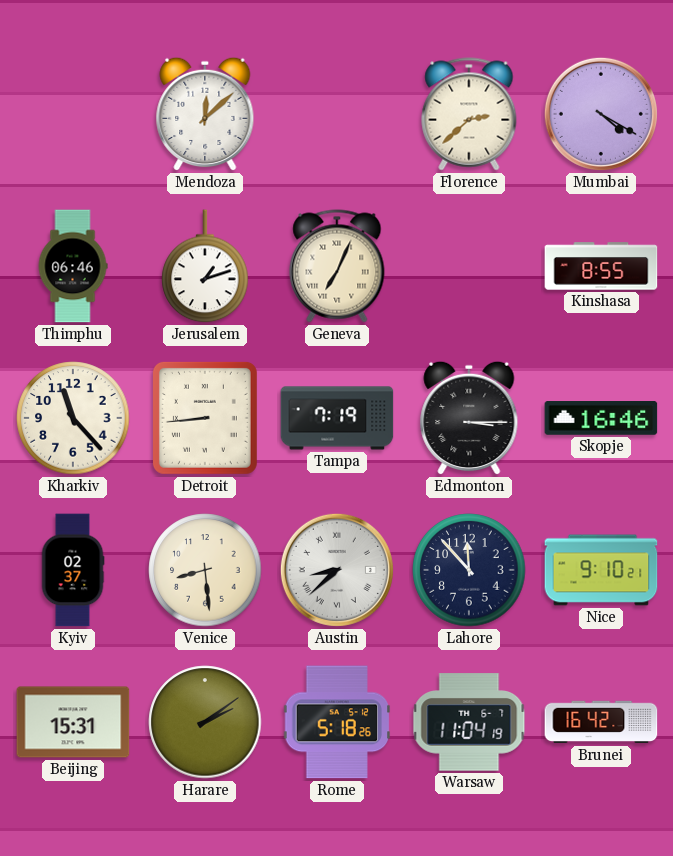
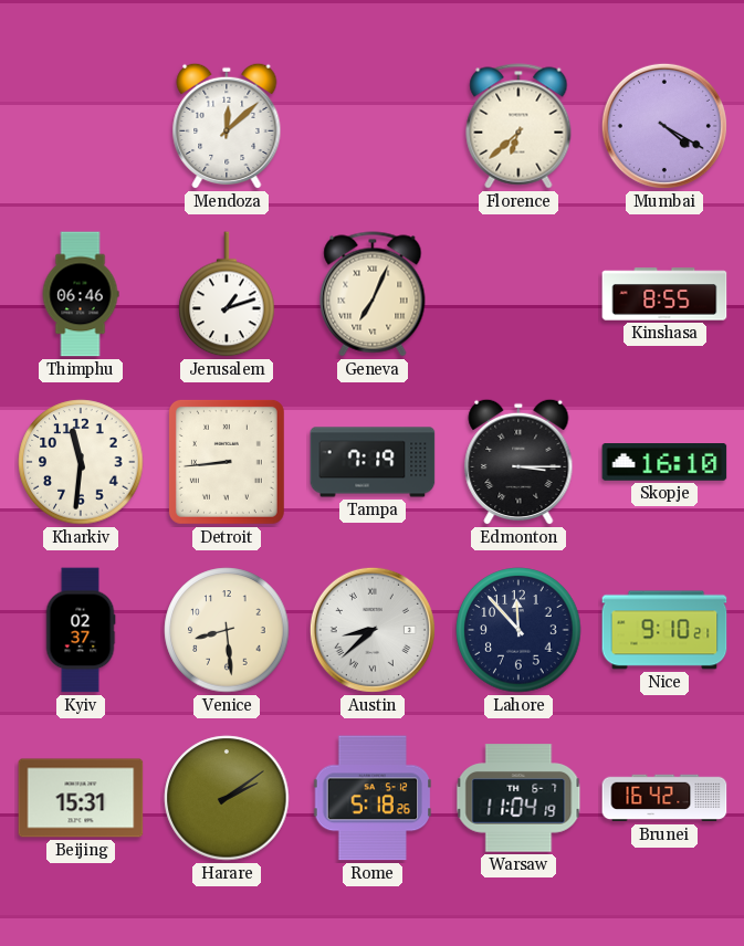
Florence: 2:38 -> 6:38 (518, 126)
Kharkiv: 11:23 -> 11:31 (81, 462)
Skopje: 16:46 -> 16:10 (664, 463)
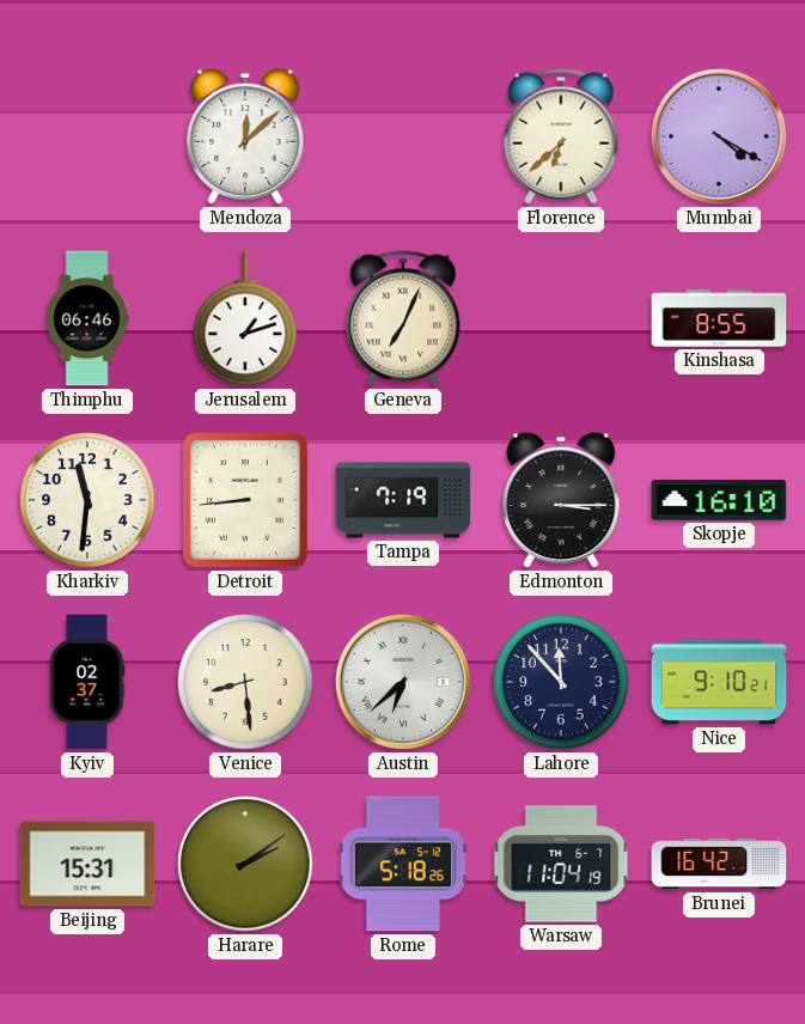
Austin: 8:38 -> 6:38 (403, 682)
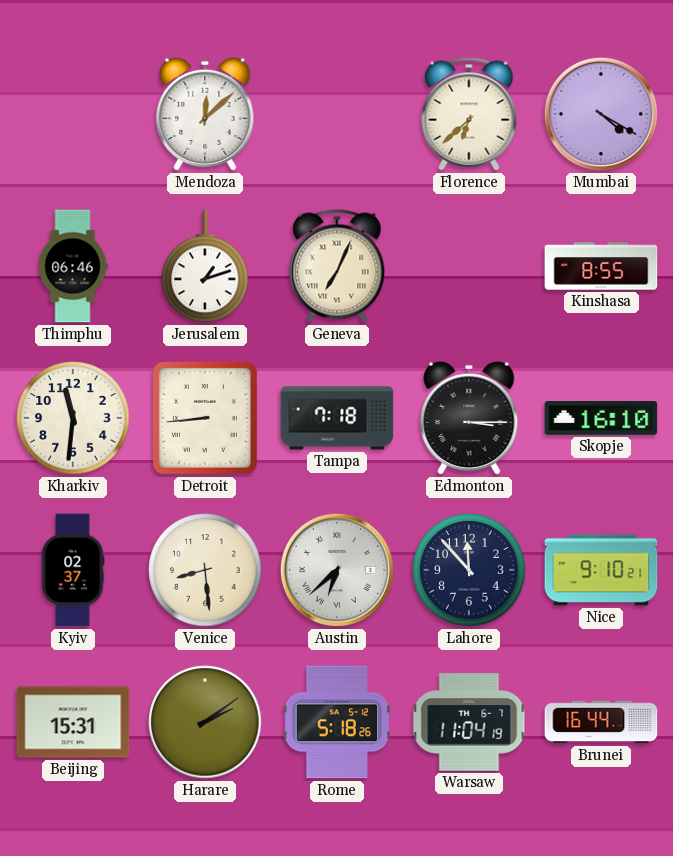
Tampa: 7:19 -> 7:18 (337, 418)
Brunei: 16:42 -> 16:44 (601, 722)
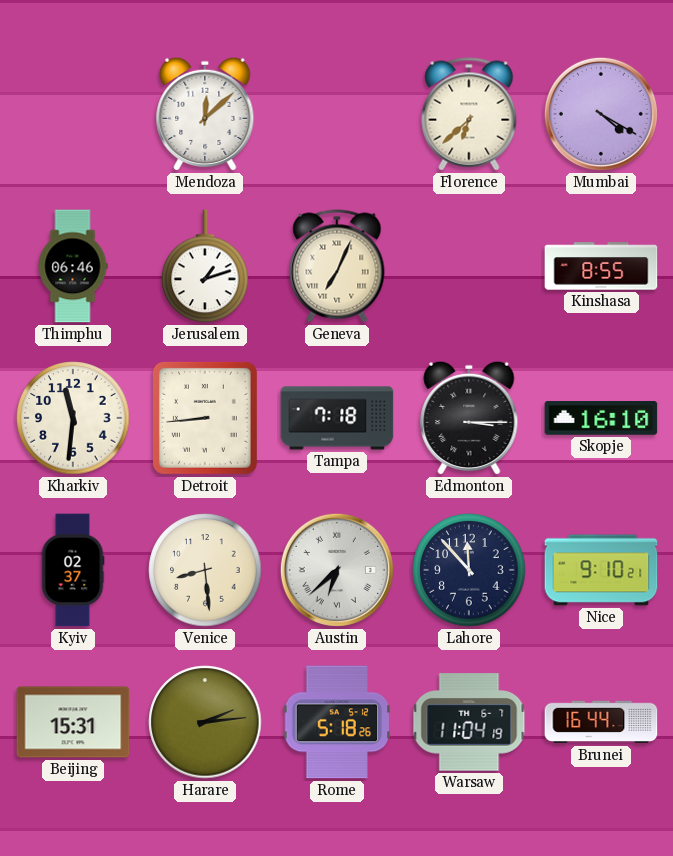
Harare: 2:09 -> 2:14 (205, 722)
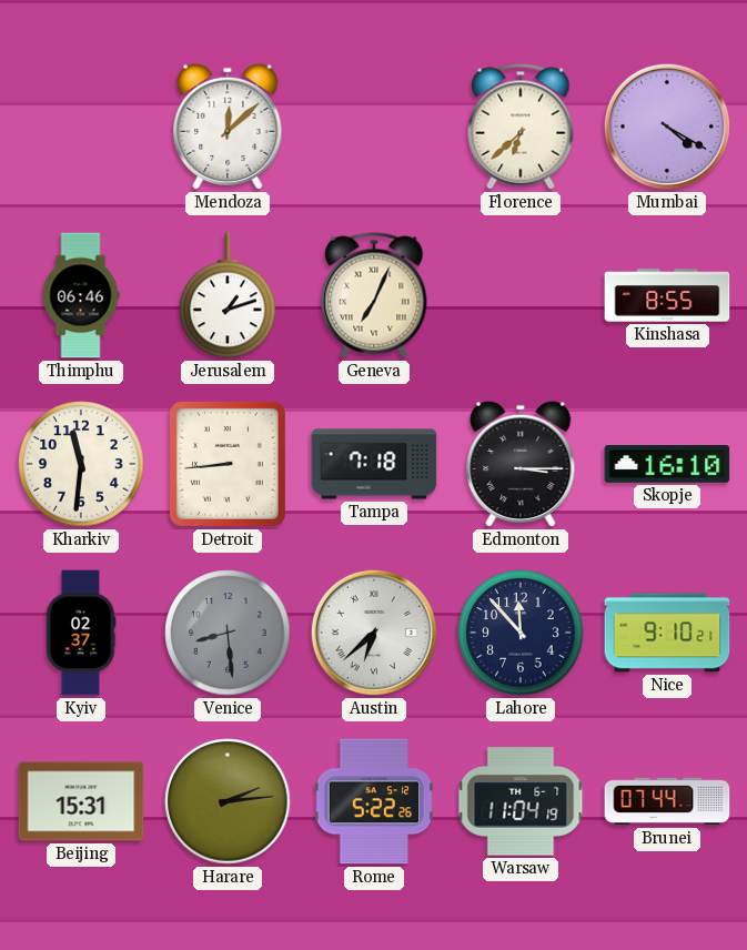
Venice dial: cream -> grey (228, 633)
Rome: 5:18 -> 5:22 (374, 801)
Brunei: 16:44 -> 07:44 (667, 801)
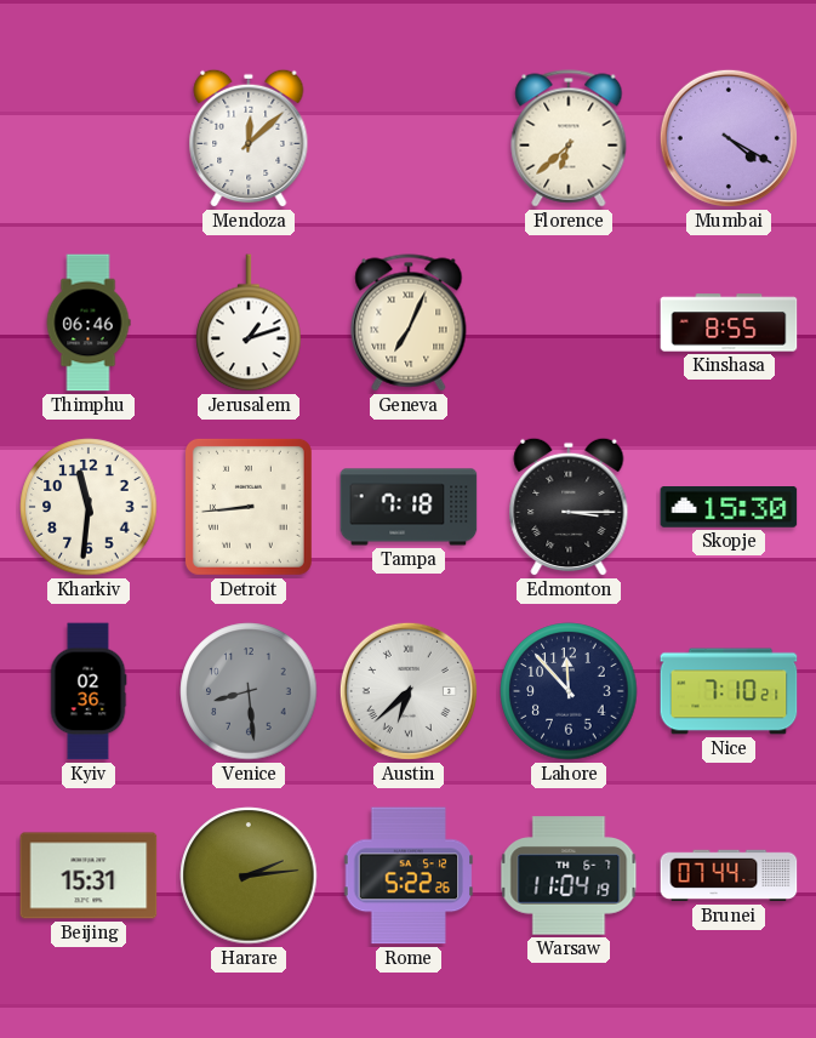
Skopje: 16:10 -> 15:30 (729, 508)
Kyiv: 02:37 -> 02:36 (89, 691)
Nice: 9:10 -> 7:10 (729, 691)
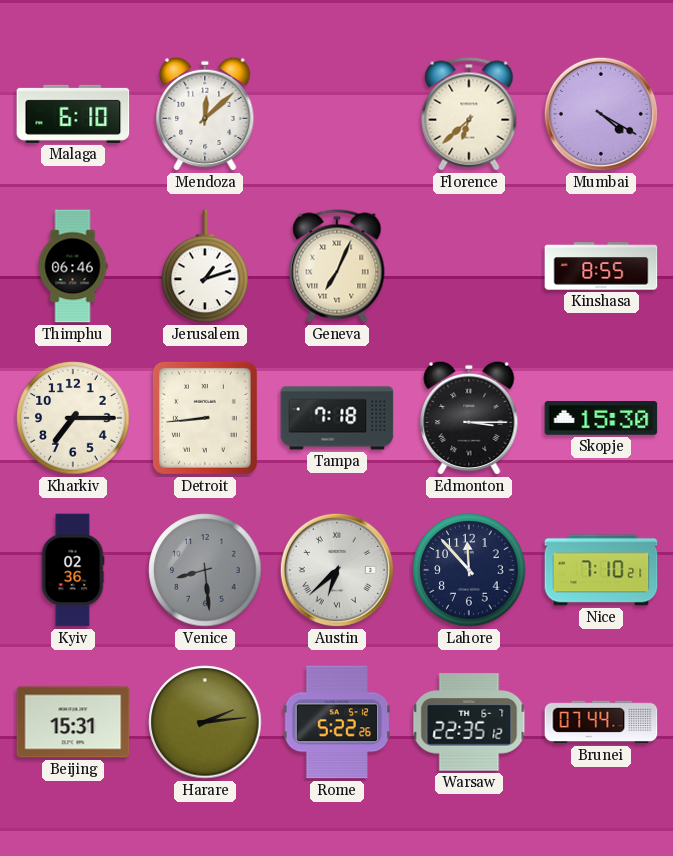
Malaga: none -> 6:10 (73, 114)
Kharkiv: 11:31 -> 7:15 (73, 418)
Warsaw: 11:04 -> 22:35 (469, 722)
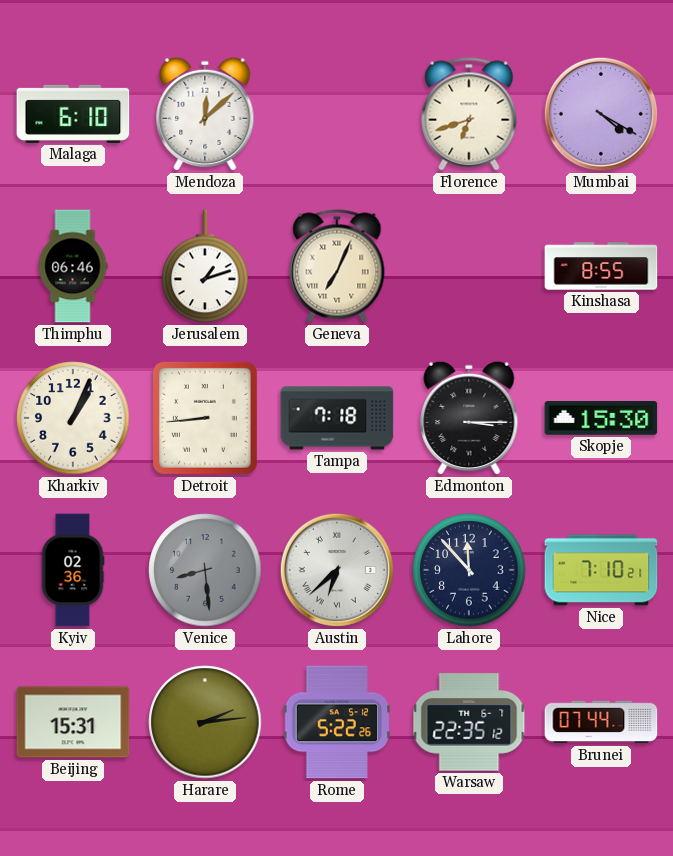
Florence: 6:38 -> 6:42 (469, 114)
Kharkiv: 7:15 -> 1:04 (73, 418)
